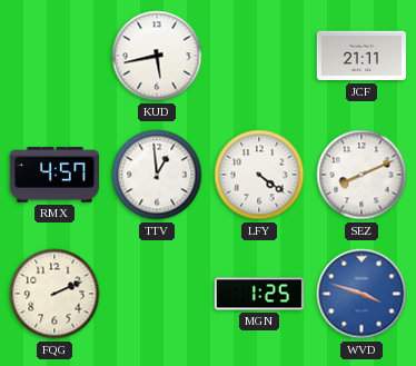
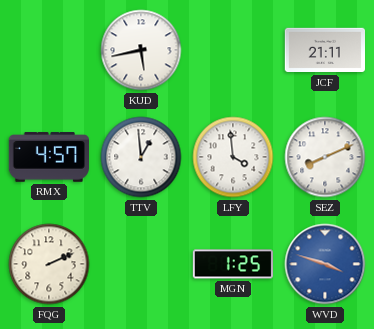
LFY: 4:21 -> 3:59 (233, 157)
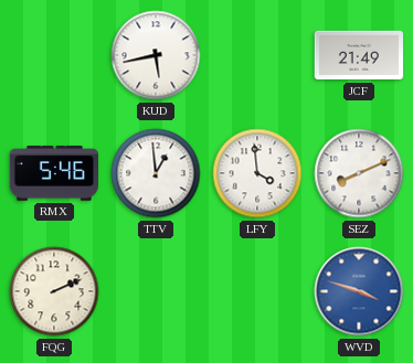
JCF: 21:11 -> 21:49 (358, 55)
RMX: 4:57 -> 5:46 (53, 173)
MGN: 1:25 -> none (232, 264)
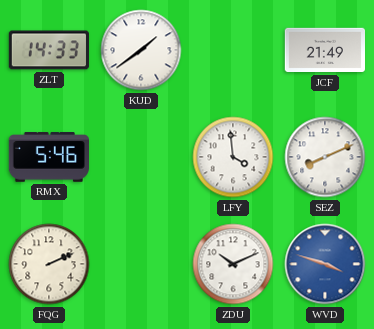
ZLT: none -> 14:33 (48, 50)
KUD: 5:43 -> 1:39 (141, 50)
TTV: 12:59 -> none (156, 173)
ZDU: none -> 10:11 (233, 264)
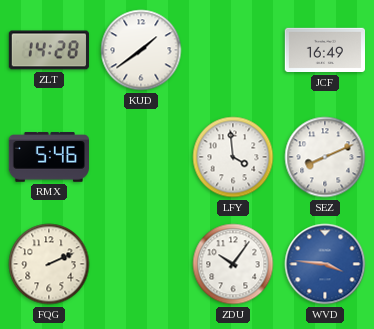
ZLT: 14:33 -> 14:28 (48, 50)
JCF: 21:49 -> 16:49 (324, 50)
ZDU: 10:11 -> 10:06 (233, 264)
WVD: 3:48 -> 3:46 (325, 264)
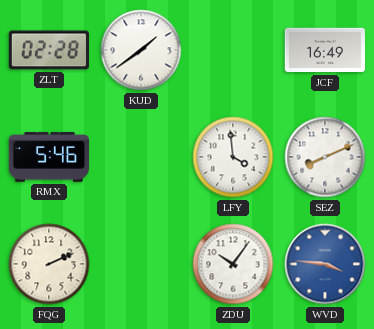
ZLT: 14:28 -> 02:28 (48, 50)
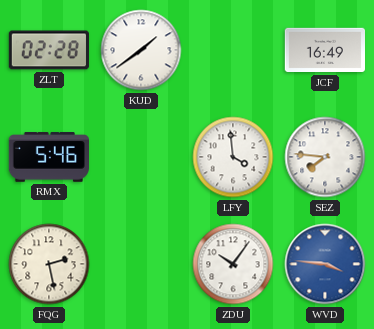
SEZ: 8:11 -> 7:46 (325, 157)
FQG: 2:11 -> 2:28 (49, 264)
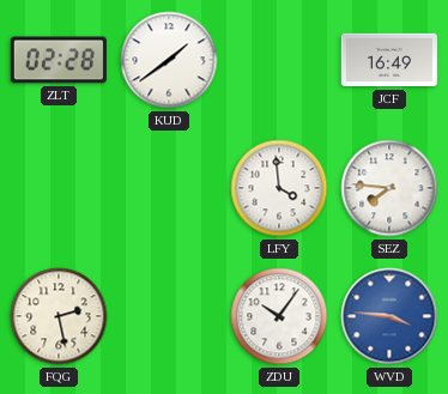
RMX: 5:46 -> none (48, 157)
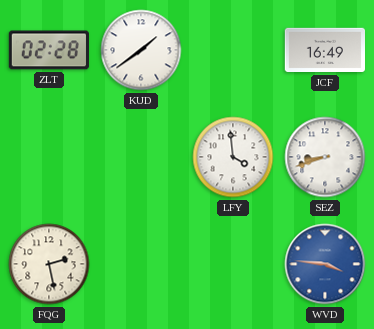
SEZ: 7:46 -> 8:42 (325, 157)
ZDU: 10:06 -> none (279, 316)
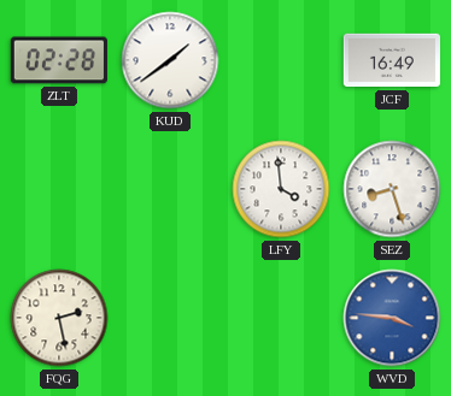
SEZ: 8:42 -> 8:27 (392, 189)
